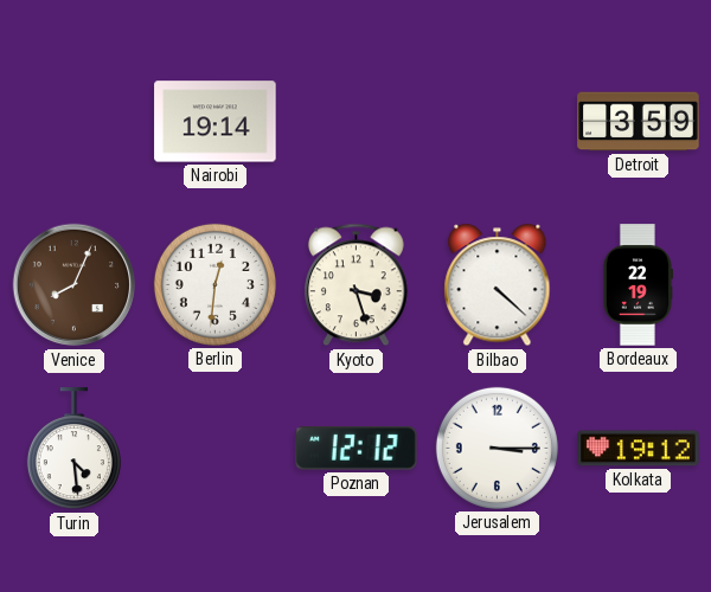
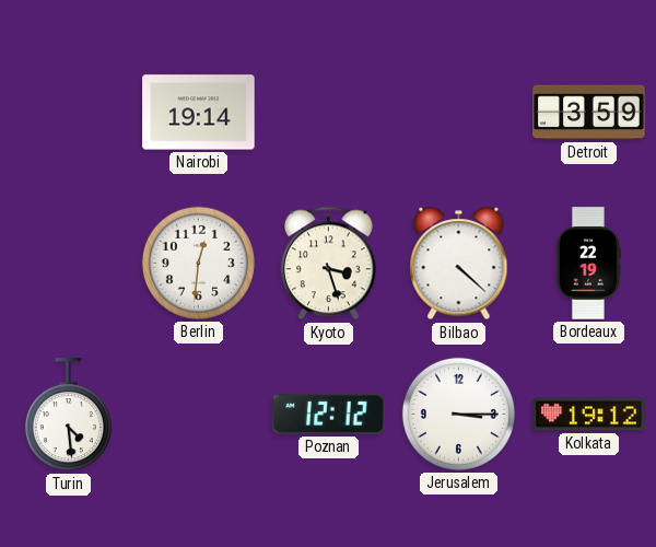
Venice: 8:04 -> none (75, 285)
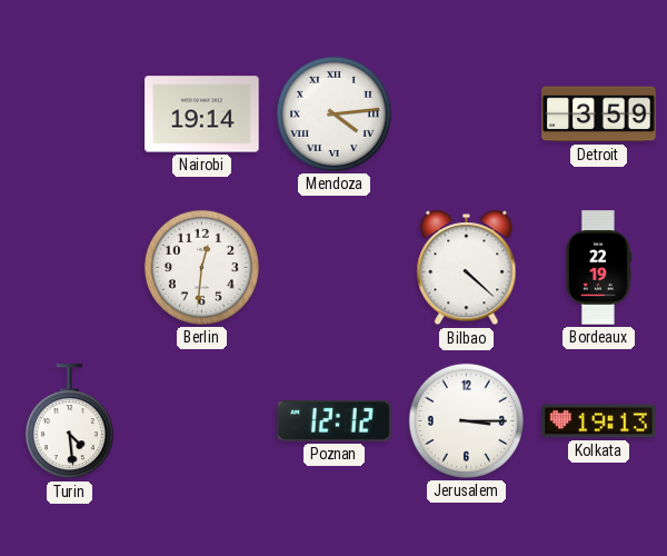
Mendoza: none -> 4:14 (333, 113)
Kyoto: 3:27 -> none (328, 264)
Kolkata: 19:12 -> 19:13 (599, 421)
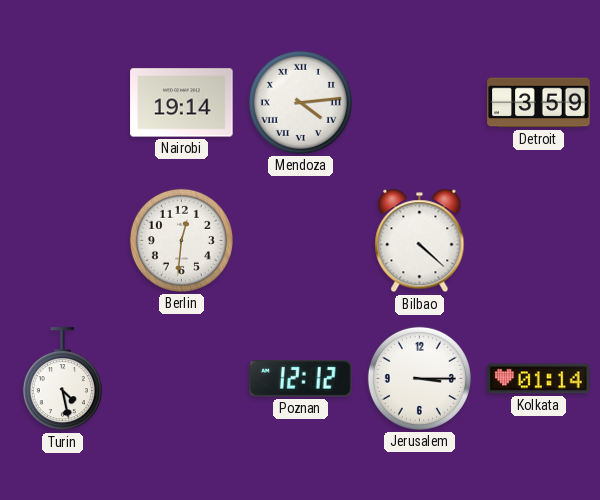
Bordeaux: 22:19 -> none (598, 268)
Turin: 4:29 -> 4:28 (62, 379)
Kolkata: 19:13 -> 01:14 (539, 379)
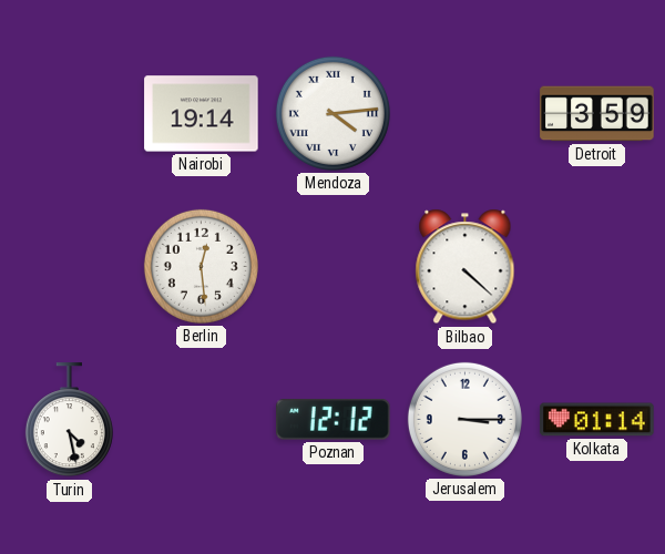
Berlin: 12:31 -> 12:29 (201, 266)
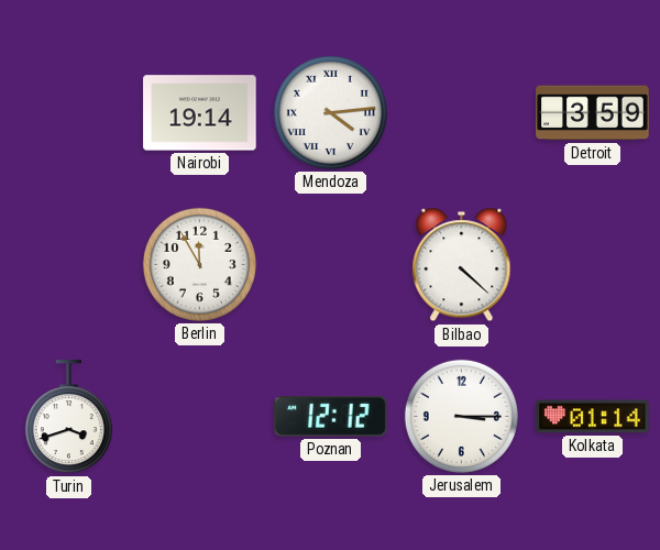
Berlin: 12:29 -> 11:55 (199, 264)
Turin: 4:28 -> 3:42 (68, 417)
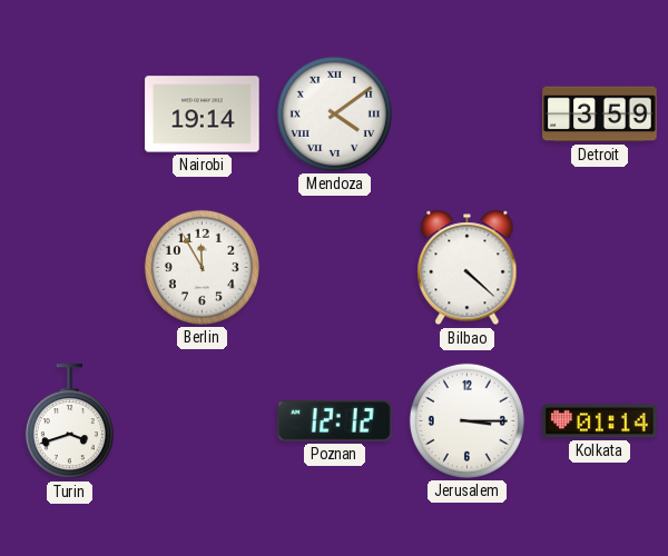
Mendoza: 4:14 -> 4:09 (334, 113)
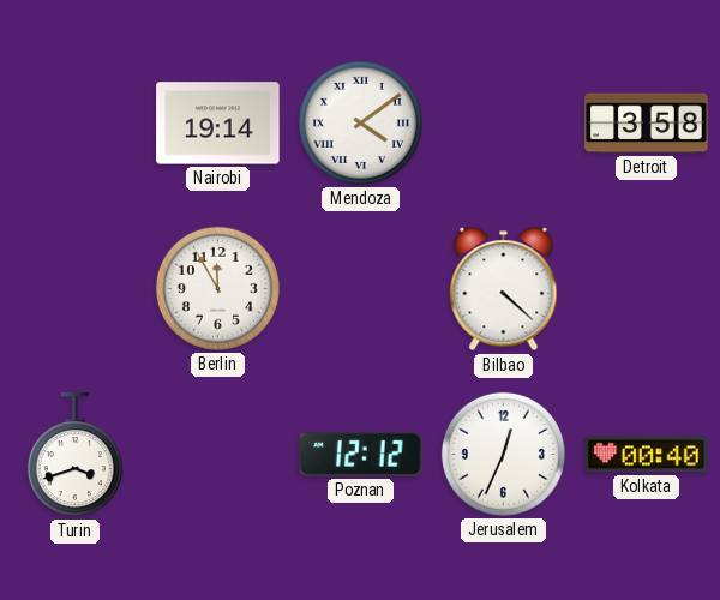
Detroit: 3:59 -> 3:58 (647, 124)
Jerusalem: 3:15 -> 12:34 (503, 454)
Kolkata: 01:14 -> 00:40 (647, 455)
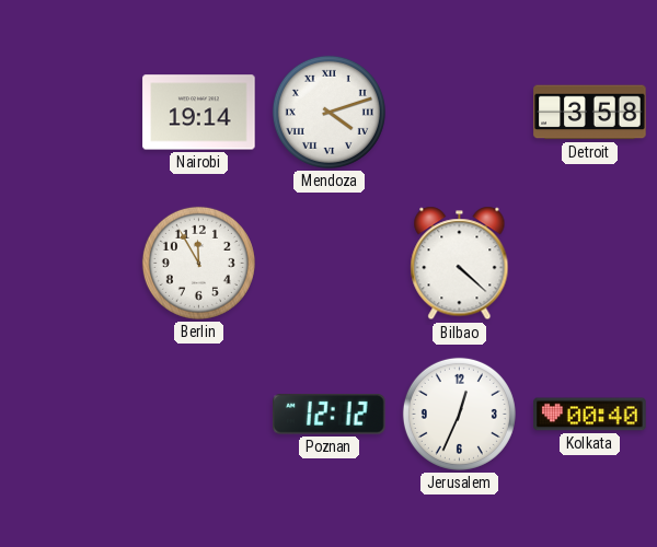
Mendoza: 4:09 -> 4:12 (328, 112)
Turin: 3:42 -> none (74, 455)
